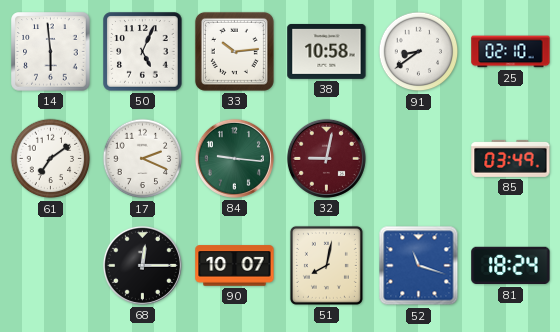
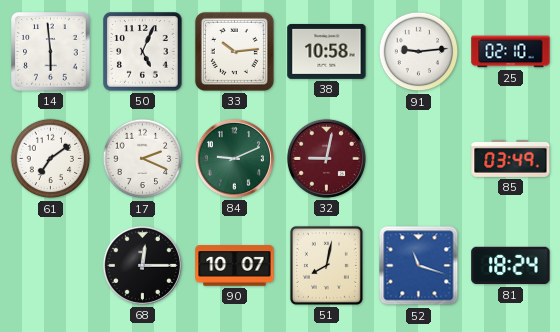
91: 8:39 -> 9:14 (419, 52)
84: 9:16 -> 9:11 (234, 158)
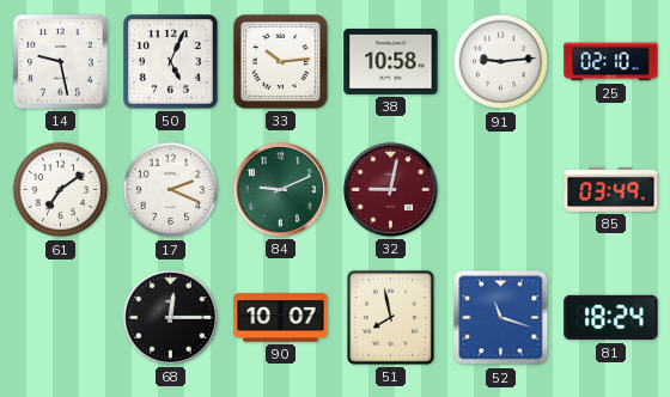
14: 5:59 -> 9:28 (61, 62)
51: 8:02 -> 7:58 (390, 317)
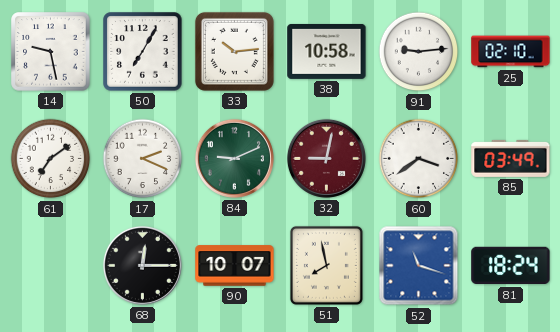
50: 5:04 -> 7:05 (143, 52)
60: none -> 3:39 (419, 159)
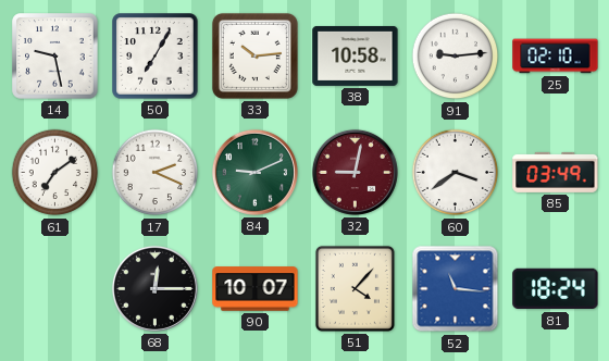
51: 7:58 -> 4:07 (355, 288)
52: 11:18 -> 11:16 (456, 289)
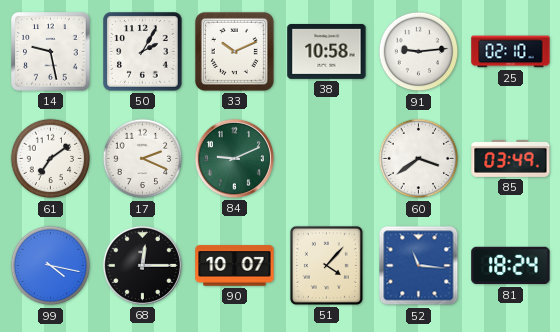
50: 7:05 -> 2:05 (143, 52)
33: 10:14 -> 10:11 (234, 51)
32: 9:02 -> none (355, 172)
99: none -> 4:17 (51, 266)
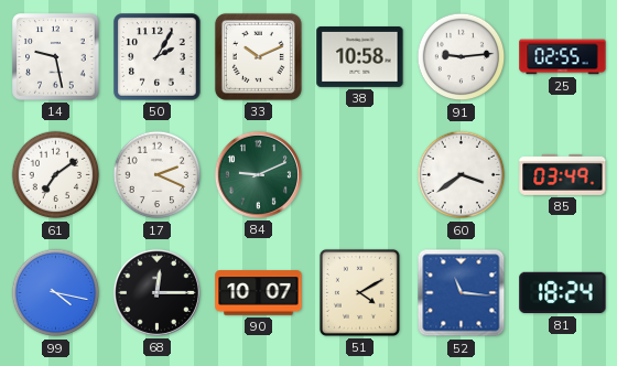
25: 02:10 -> 02:55 (563, 57)
51: 4:07 -> 4:10 (359, 292)
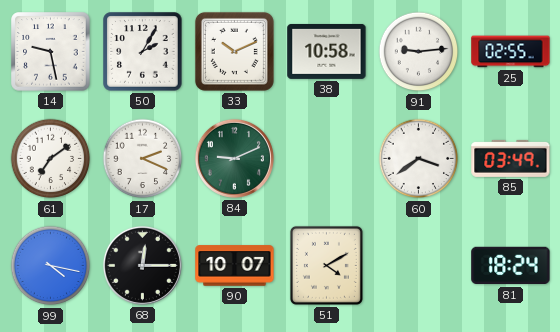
52: 11:16 -> none (462, 293)
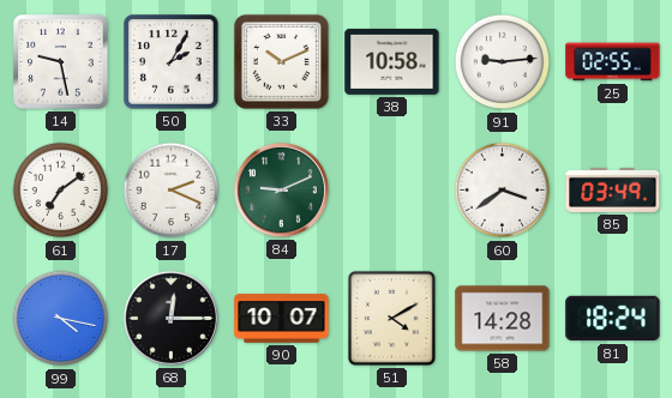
58: none -> 14:28 (503, 319)
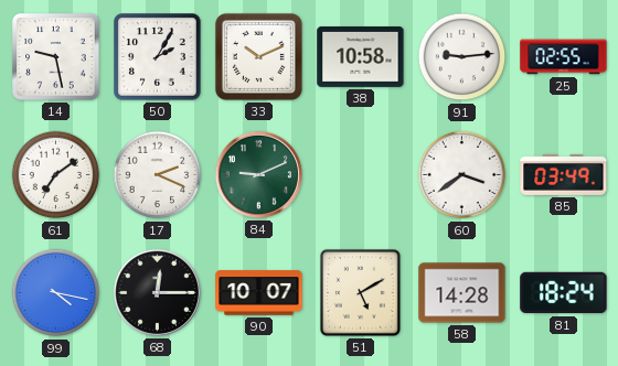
51: 4:10 -> 5:10 (360, 292)
